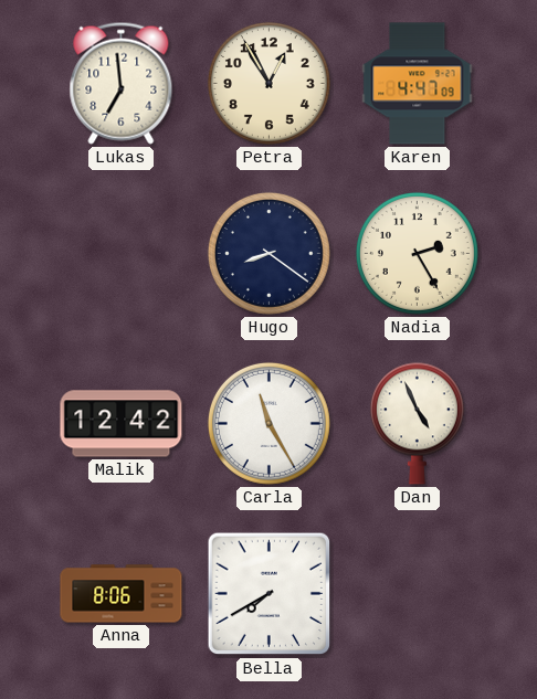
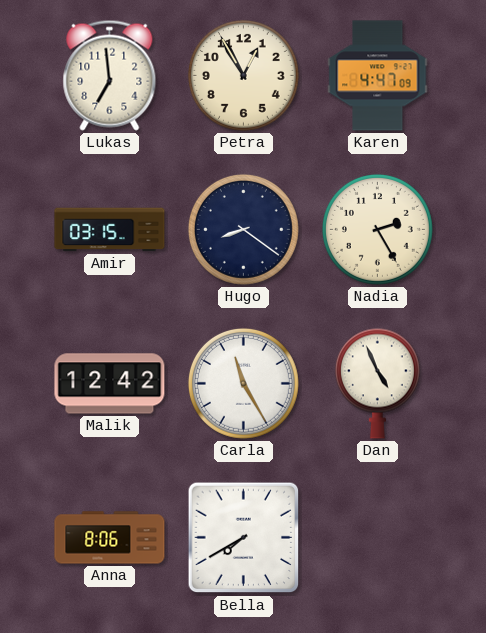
Amir: none -> 03:15 (110, 230)
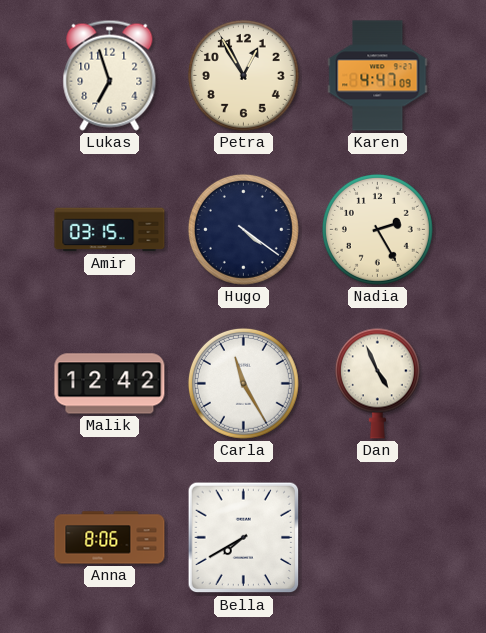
Lukas: 6:59 -> 6:57 (110, 75)
Hugo: 8:21 -> 4:21 (243, 229)
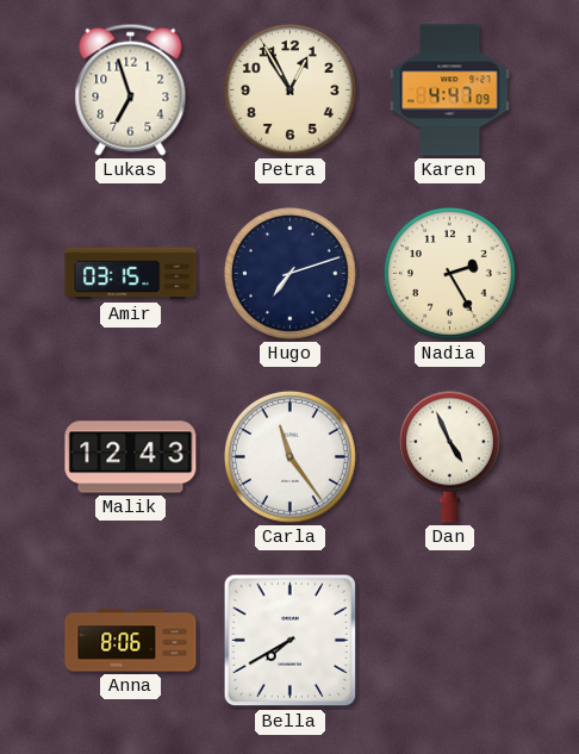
Hugo: 4:21 -> 7:12 (289, 273)
Malik: 12:42 -> 12:43 (131, 457)
Carla: 11:25 -> 11:24 (289, 456)
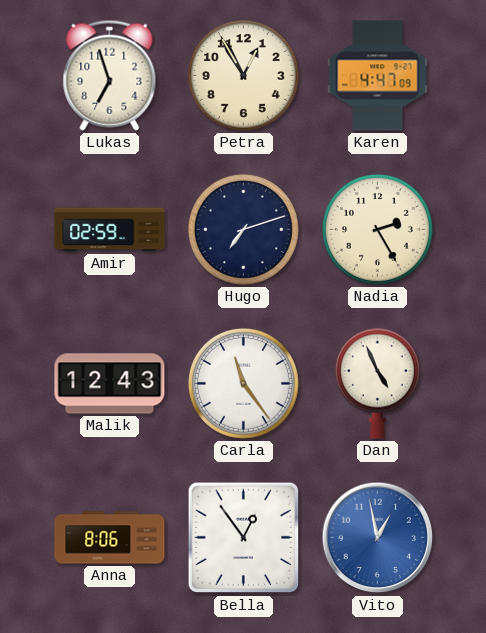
Amir: 03:15 -> 02:59 (110, 230)
Bella: 7:40 -> 12:54 (244, 538)
Vito: none -> 12:58 (378, 538)
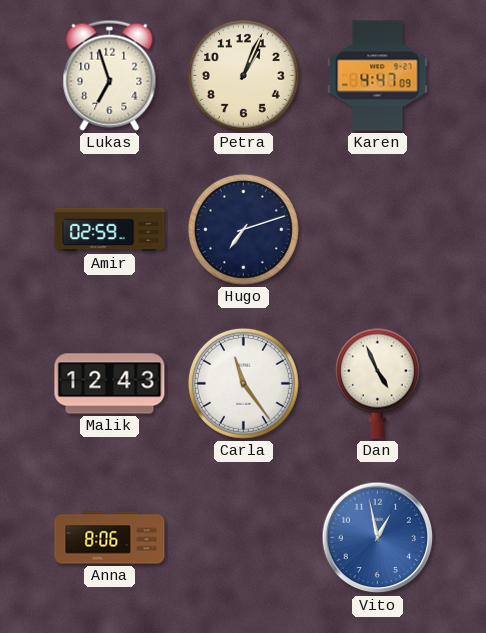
Petra: 12:55 -> 1:04 (243, 75)
Nadia: 2:25 -> none (377, 229)
Bella: 12:54 -> none (244, 538)
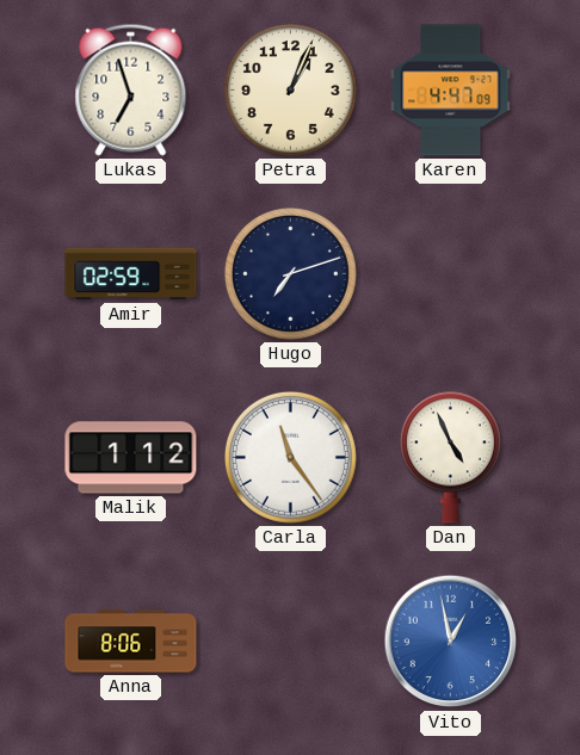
Malik: 12:43 -> 1:12 (131, 458)
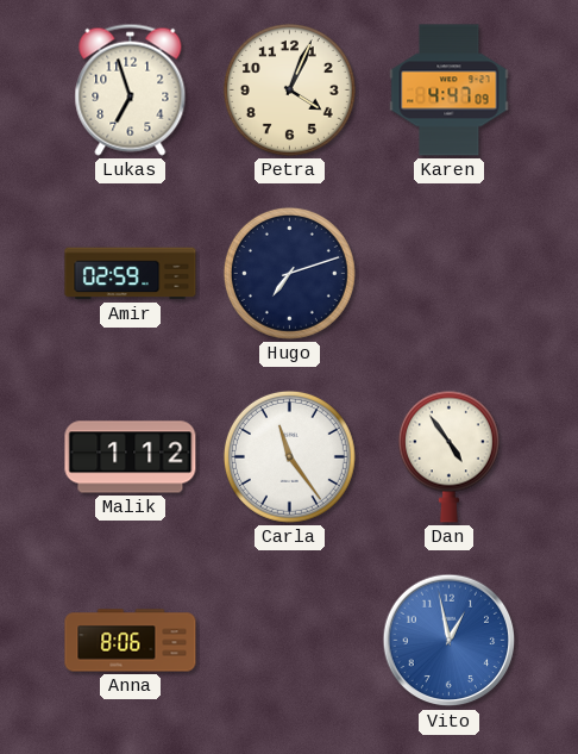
Petra: 1:04 -> 4:04 (289, 89)
Dan: 4:56 -> 4:54 (448, 456)
